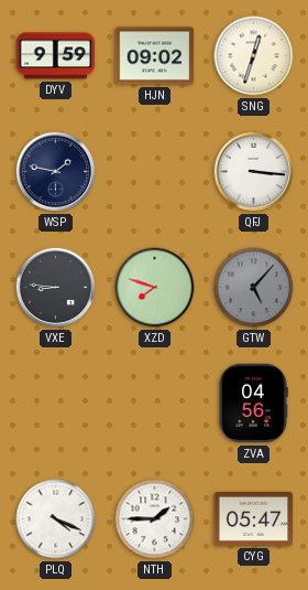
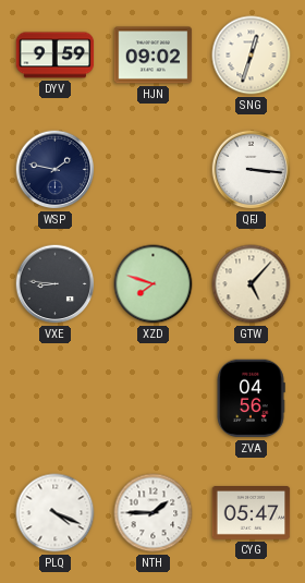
GTW dial: grey -> cream (252, 284)
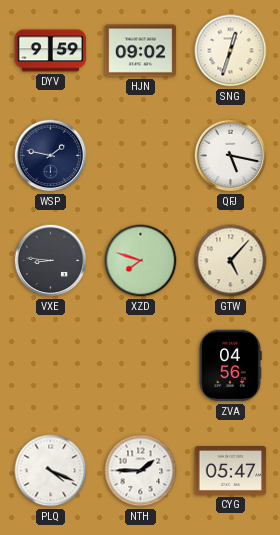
QFJ: 3:16 -> 5:17 (231, 156)
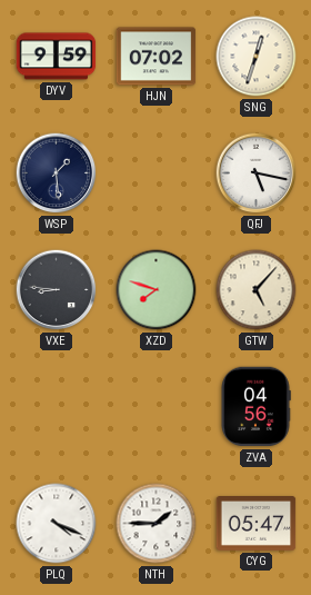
HJN: 09:02 -> 07:02 (157, 57)
WSP: 1:47 -> 1:29 (57, 173)
